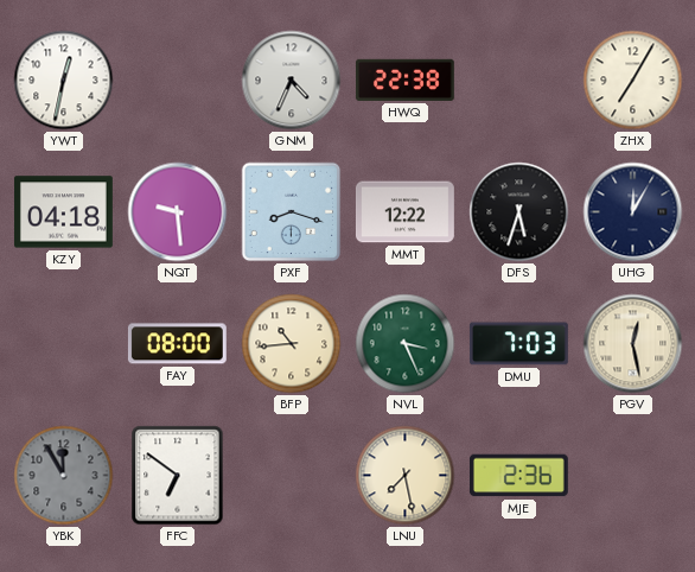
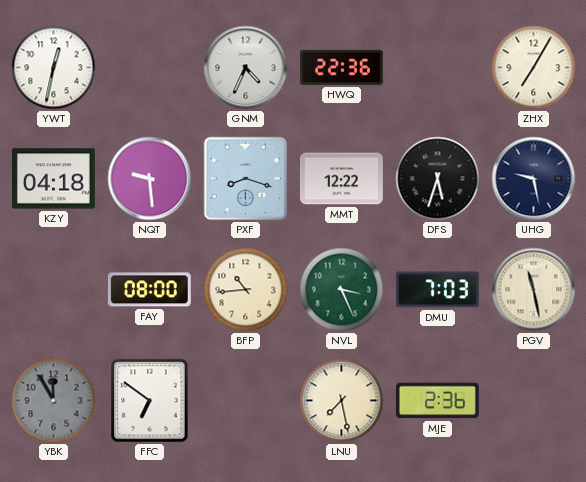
HWQ: 22:38 -> 22:36 (341, 67)
UHG: 12:05 -> 9:28 (534, 179)
PGV: 12:28 -> 11:28 (534, 290)
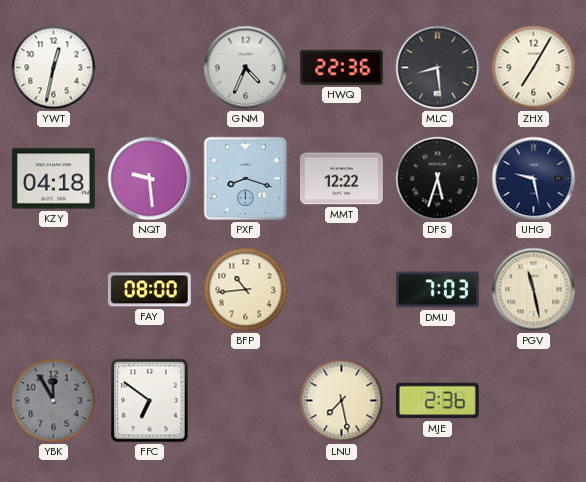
MLC: none -> 8:29 (438, 68)
NVL: 3:26 -> none (342, 290)
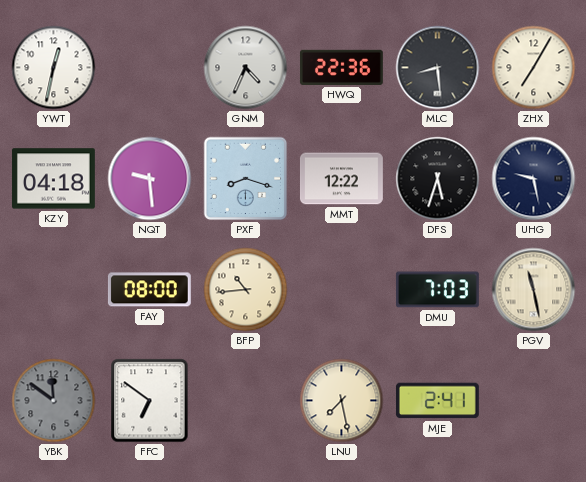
YBK: 11:55 -> 11:51 (54, 401)
MJE: 2:36 -> 2:41 (437, 401)
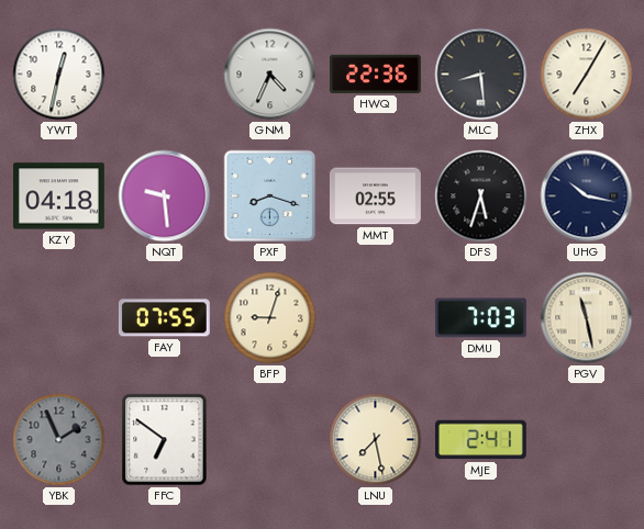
MMT: 12:22 -> 02:55 (375, 196)
UHG: 9:28 -> 10:17 (587, 196)
FAY: 08:00 -> 07:55 (164, 318)
BFP: 10:44 -> 9:03 (270, 318)
YBK: 11:51 -> 1:56 (59, 440)
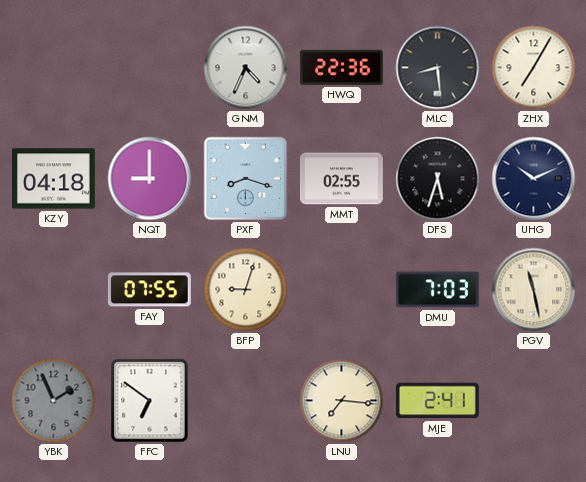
YWT: 12:32 -> none (59, 75)
NQT: 9:29 -> 9:00 (150, 179)
UHG: 10:17 -> 10:11 (534, 179)
LNU: 7:28 -> 7:16 (342, 401)
